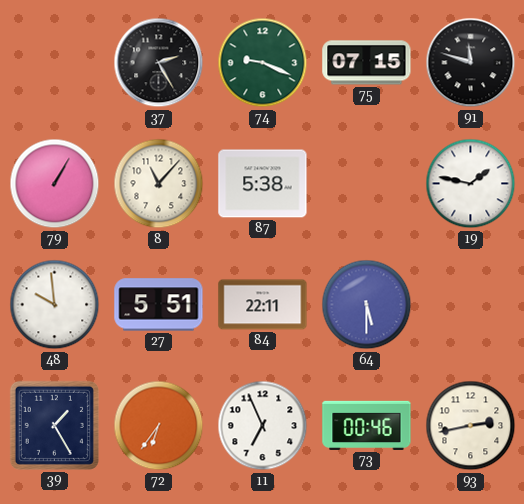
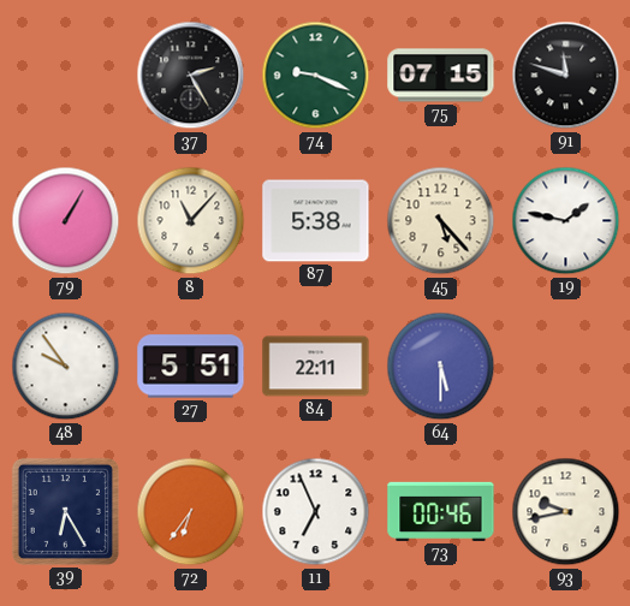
45: none -> 5:23 (441, 221)
48: 9:59 -> 9:54 (66, 367)
39: 1:25 -> 6:25 (65, 511)
93: 2:43 -> 9:43 (566, 512)
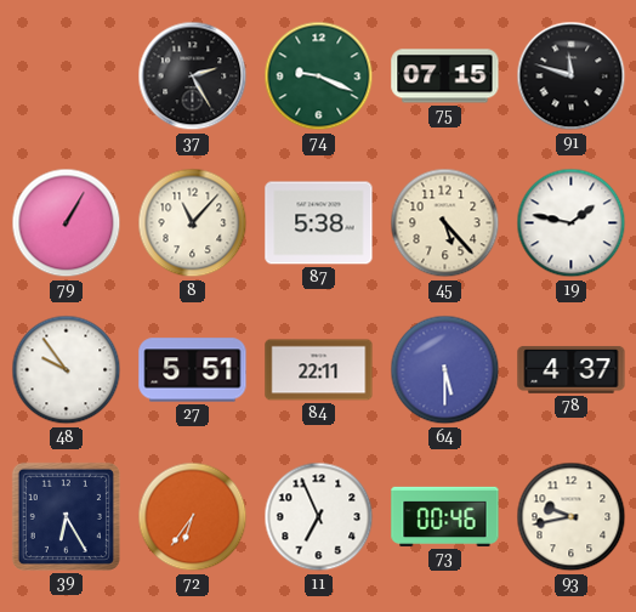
78: none -> 4:37 (572, 369)
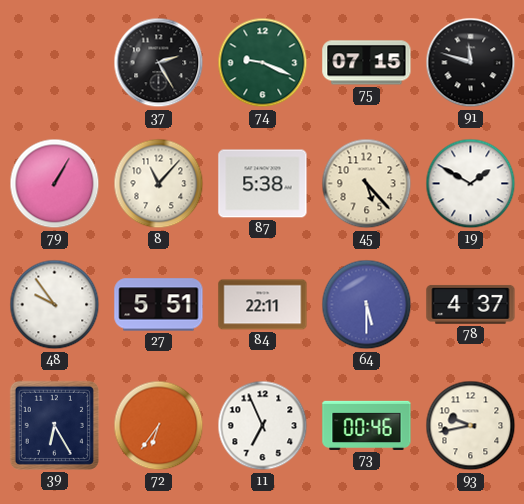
19: 1:47 -> 1:50 (471, 184)
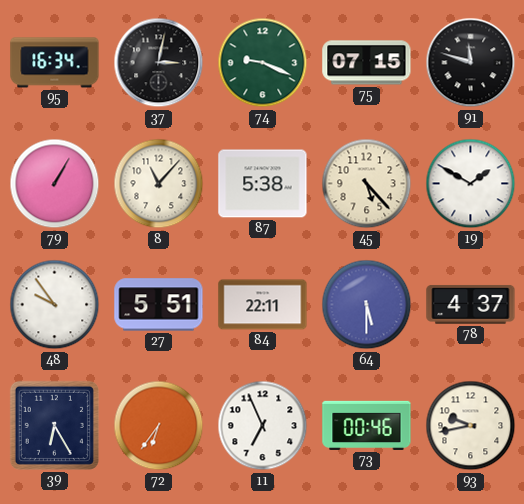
95: none -> 16:34 (55, 63)
37: 2:25 -> 3:02 (159, 63)
